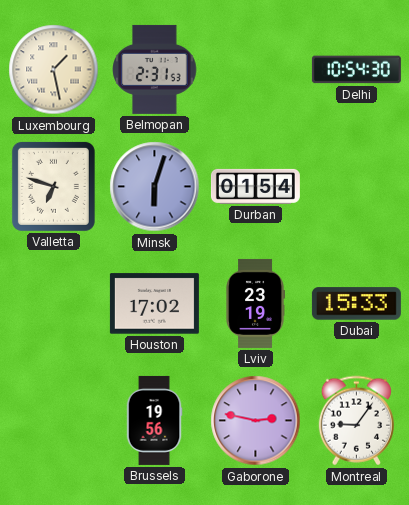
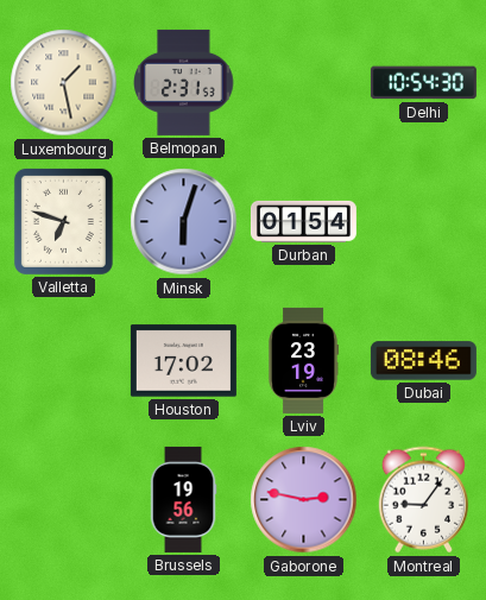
Dubai: 15:33 -> 08:46 (423, 361)
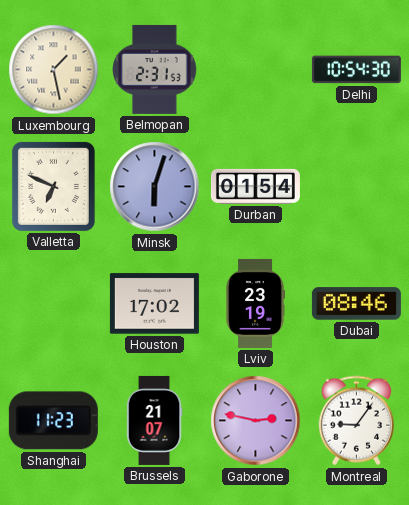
Valletta: 6:48 -> 6:49 (53, 186)
Shanghai: none -> 11:23 (53, 421)
Brussels: 19:56 -> 21:07 (154, 420)
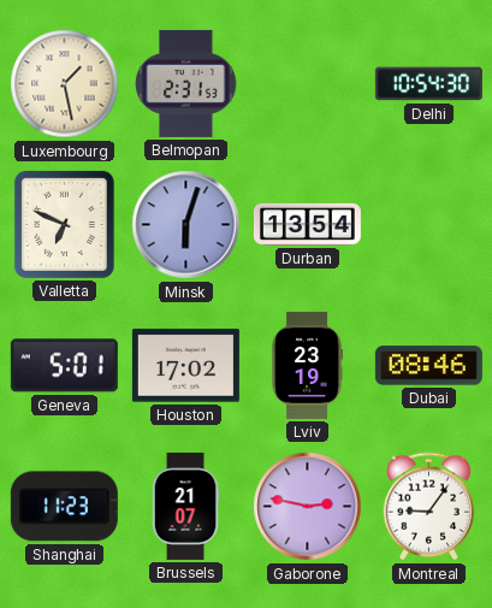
Durban: 01:54 -> 13:54 (307, 224)
Geneva: none -> 5:01 (64, 366)
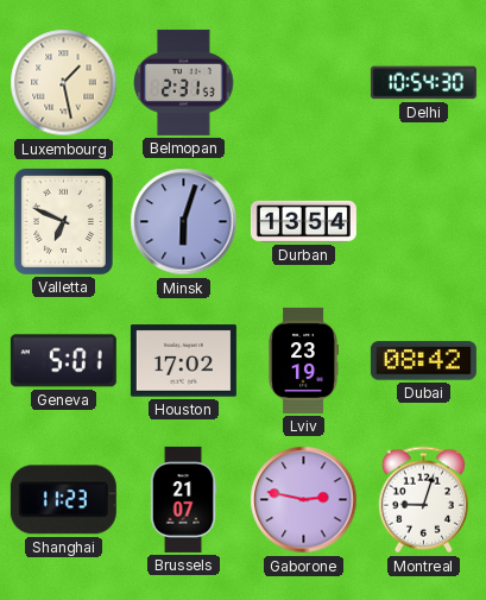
Dubai: 08:46 -> 08:42 (423, 361)
Montreal: 9:06 -> 9:03 (423, 500)
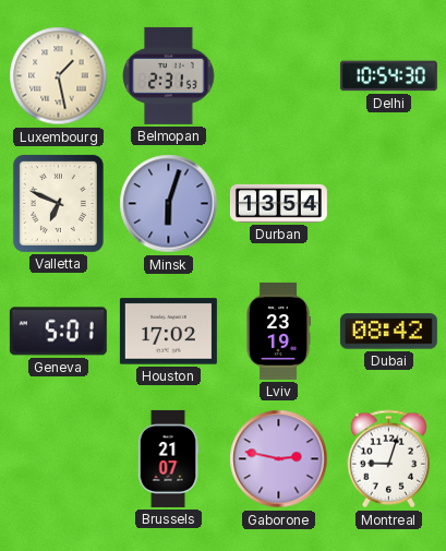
Shanghai: 11:23 -> none (63, 500)
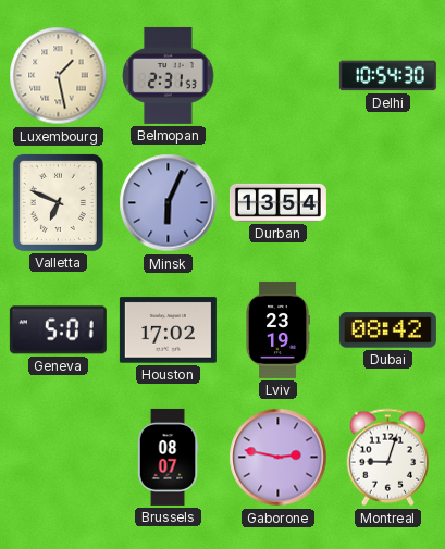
Minsk: 6:03 -> 6:04 (169, 203)
Brussels: 21:07 -> 08:07 (168, 457)
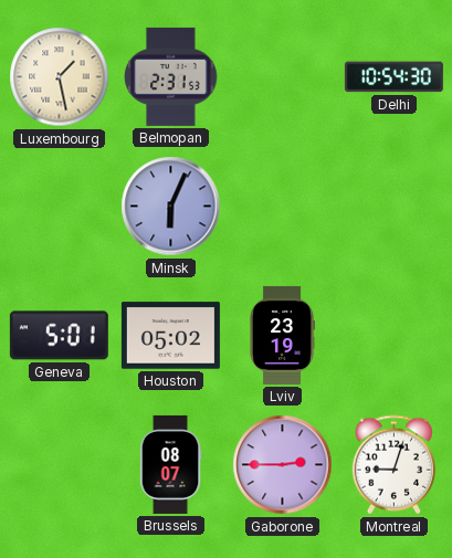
Valletta: 6:49 -> none (58, 202)
Durban: 13:54 -> none (277, 202)
Houston: 17:02 -> 05:02 (170, 336)
Dubai: 08:42 -> none (387, 330)
Gaborone: 2:47 -> 2:45 (283, 465)
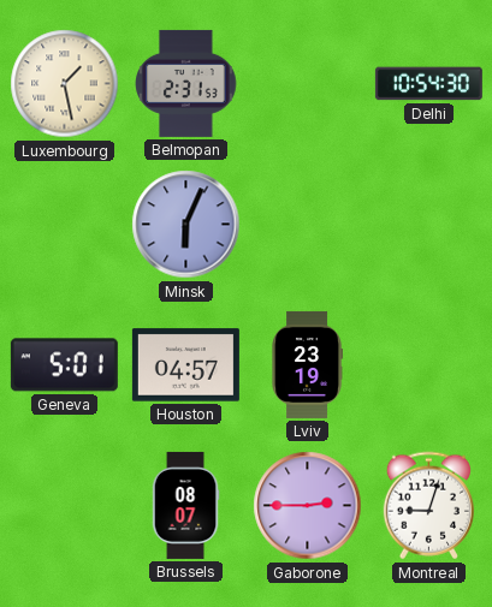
Houston: 05:02 -> 04:57 (185, 365)
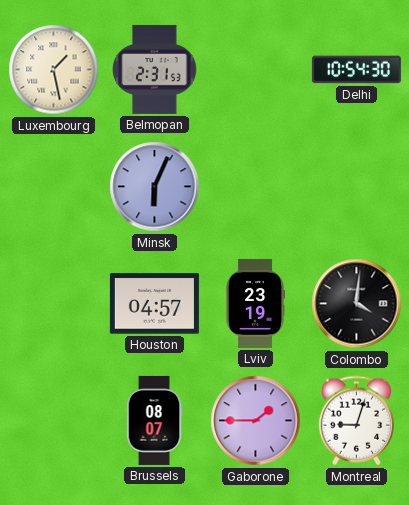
Geneva: 5:01 -> none (64, 365)
Colombo: none -> 4:01 (357, 304)
Gaborone: 2:45 -> 1:45 (256, 421)
